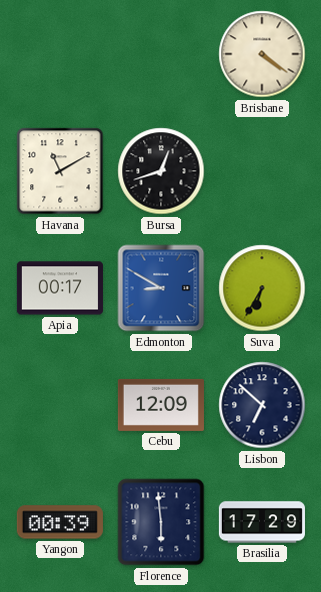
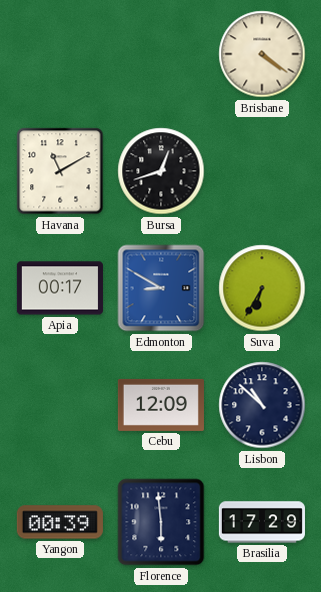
Lisbon: 6:52 -> 10:52 (262, 405)
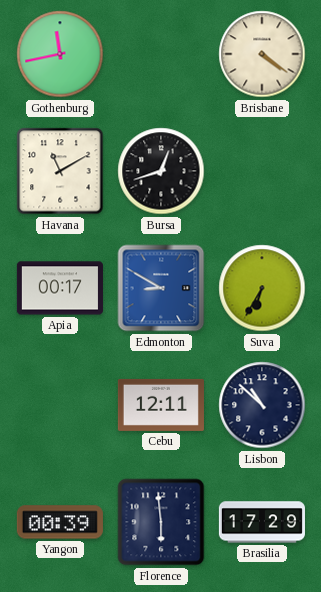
Gothenburg: none -> 11:43 (60, 54)
Cebu: 12:09 -> 12:11 (161, 405)
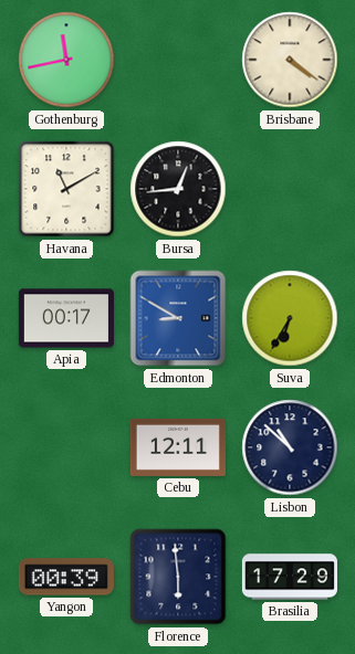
Bursa: 12:42 -> 12:44 (178, 189)
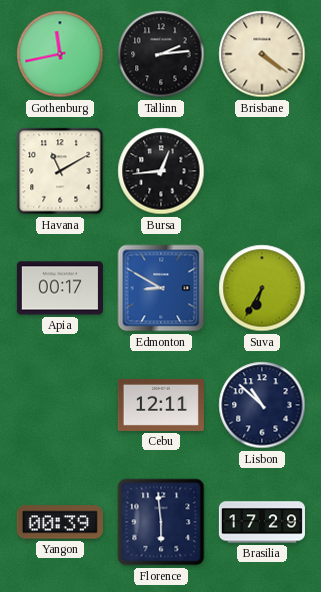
Tallinn: none -> 2:14 (161, 54)
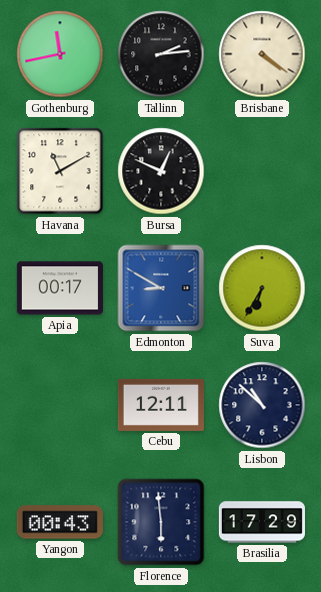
Bursa: 12:44 -> 12:49 (161, 171)
Yangon: 00:39 -> 00:43 (60, 522)
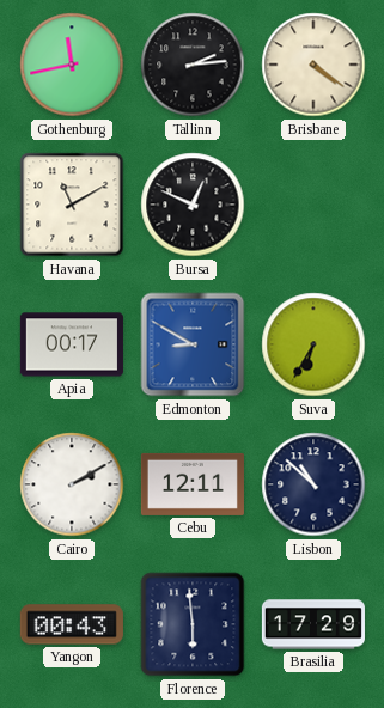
Cairo: none -> 2:10 (72, 484)
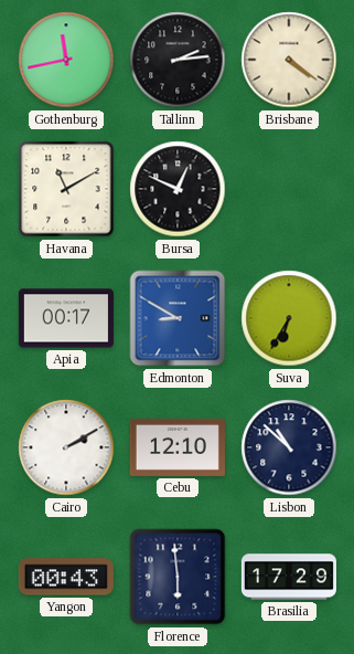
Cebu: 12:11 -> 12:10 (178, 447)
